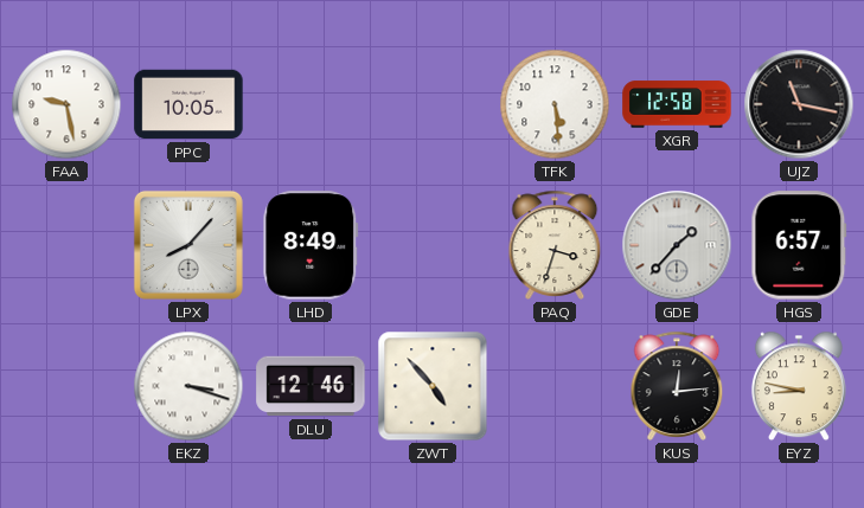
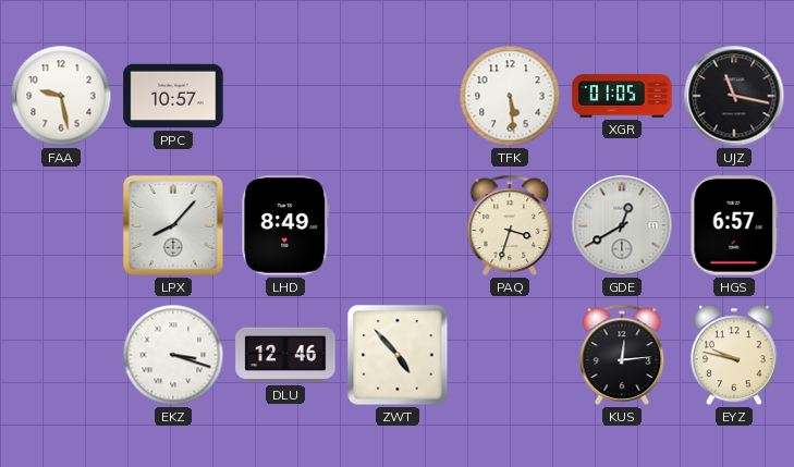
PPC: 10:05 -> 10:57 (173, 96)
XGR: 12:58 -> 01:05 (622, 96)
GDE: 1:37 -> 12:40 (622, 225)
EYZ: 8:47 -> 9:47 (734, 355)
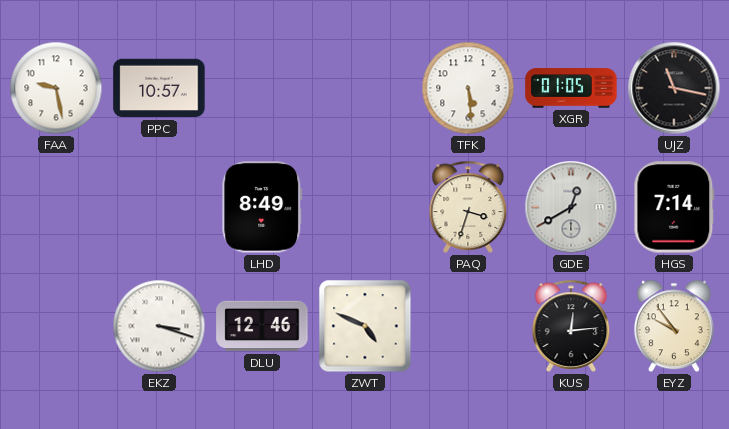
LPX: 8:07 -> none (173, 225)
HGS: 6:57 -> 7:14 (674, 207)
ZWT: 4:53 -> 4:49 (365, 326)
EYZ: 9:47 -> 9:54 (674, 326)
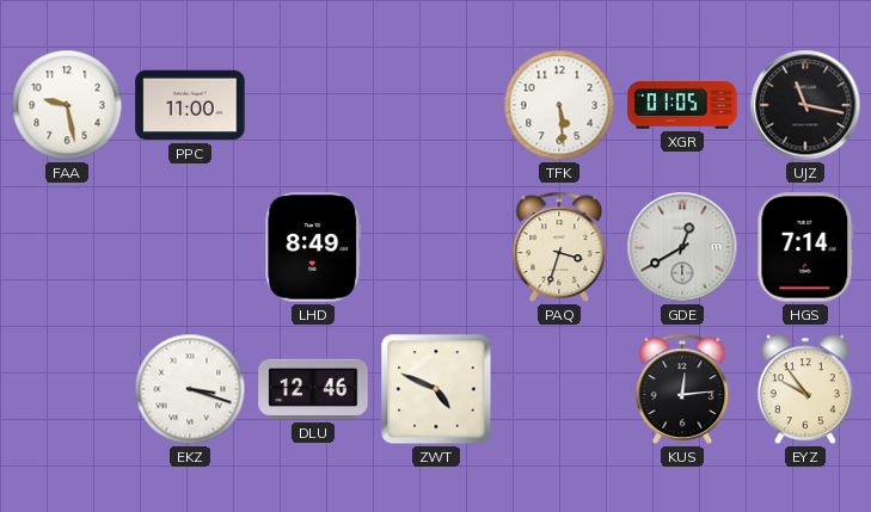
PPC: 10:57 -> 11:00 (190, 105)
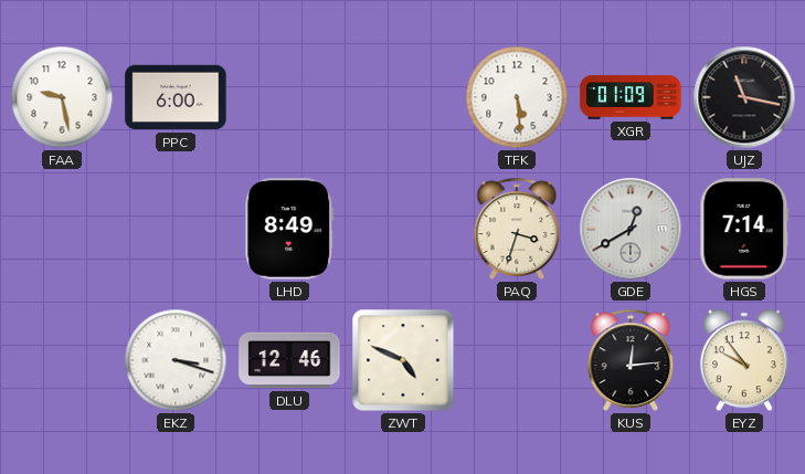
PPC: 11:00 -> 6:00 (176, 97)
XGR: 01:05 -> 01:09 (631, 97)
